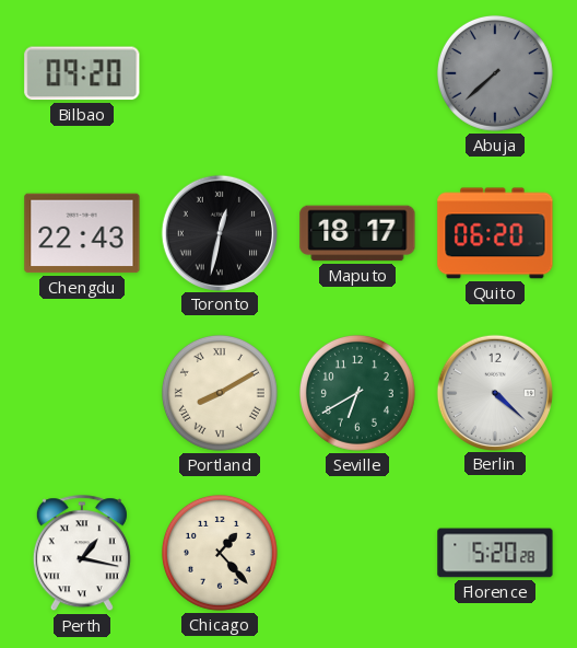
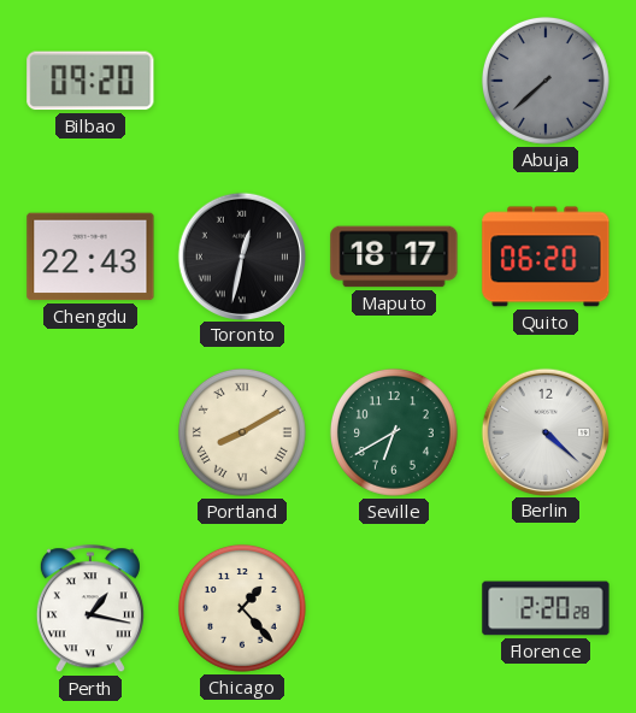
Florence: 5:20 -> 2:20 (546, 608)
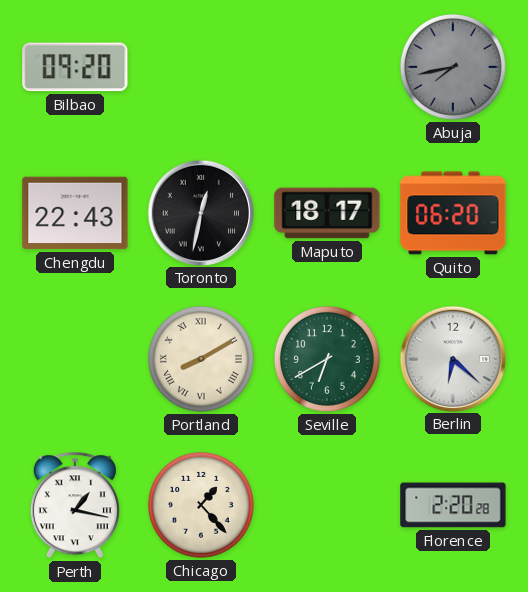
Abuja: 7:38 -> 7:43 (453, 67)
Berlin: 4:22 -> 6:22 (452, 358)
